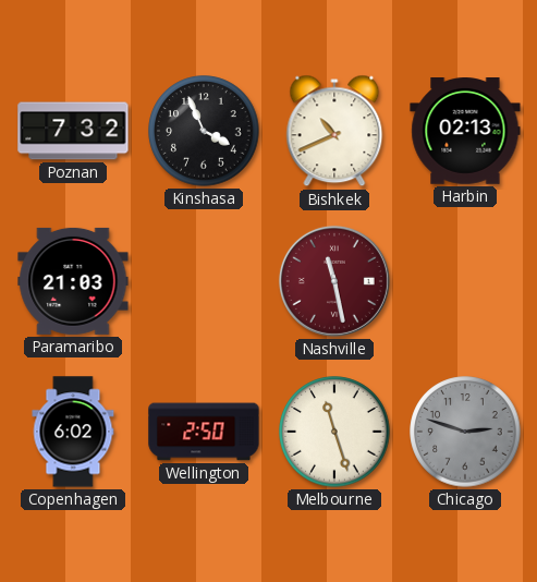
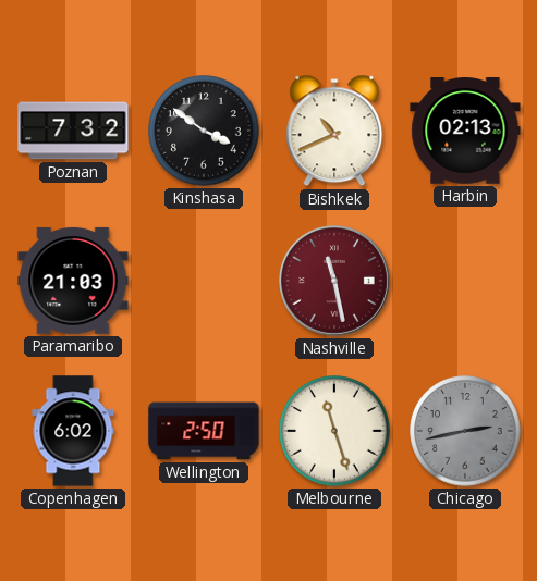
Kinshasa: 3:56 -> 3:51 (204, 131)
Chicago: 2:48 -> 2:43 (465, 431)
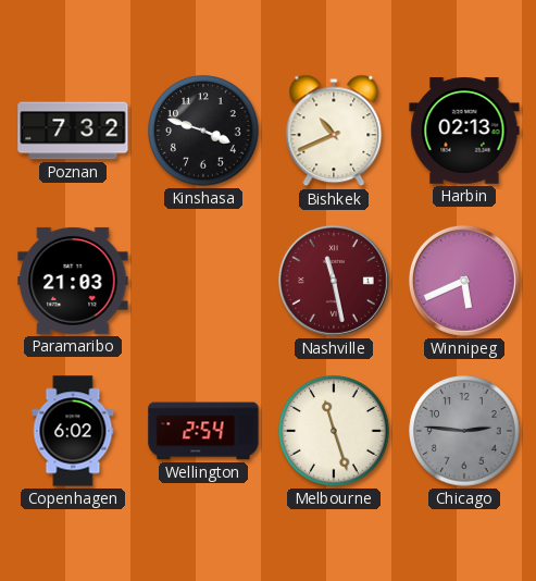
Kinshasa: 3:51 -> 3:48 (203, 131)
Winnipeg: none -> 5:41 (464, 281)
Wellington: 2:50 -> 2:54 (203, 431)
Chicago: 2:43 -> 2:46 (464, 431)
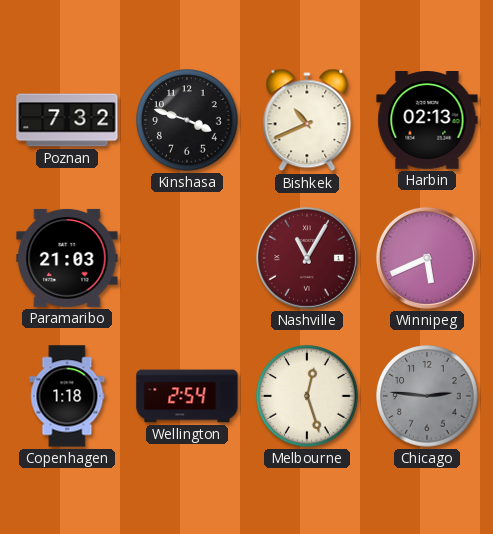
Nashville: 11:28 -> 11:05 (307, 258)
Copenhagen: 6:02 -> 1:18 (67, 396)
Melbourne: 11:27 -> 12:27 (307, 396)
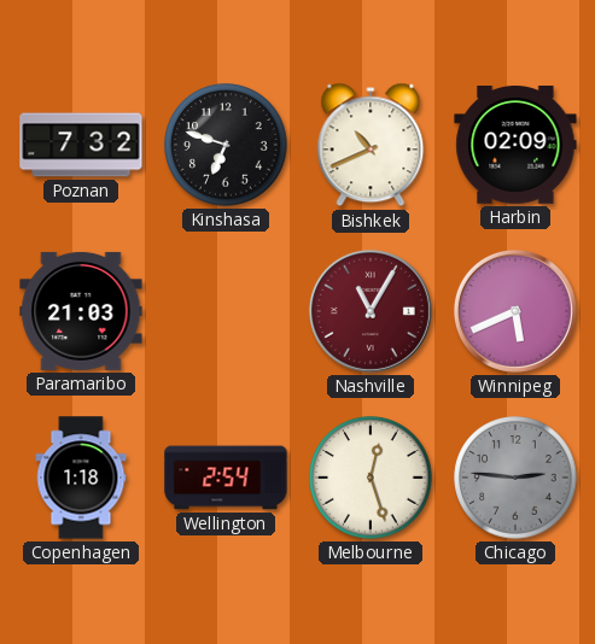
Kinshasa: 3:48 -> 6:48 (226, 145)
Harbin: 02:13 -> 02:09 (515, 146)
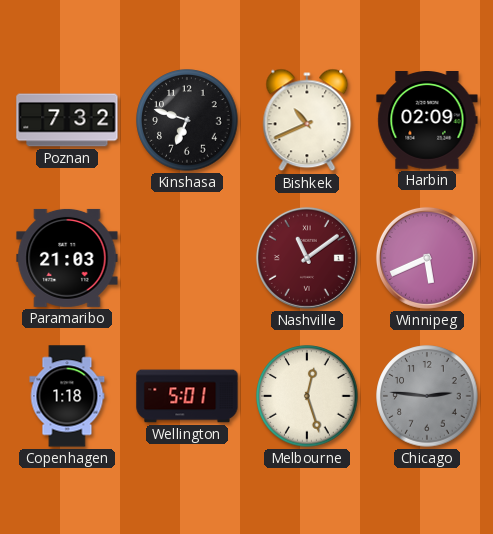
Nashville: 11:05 -> 11:09 (307, 258)
Wellington: 2:54 -> 5:01 (187, 396)
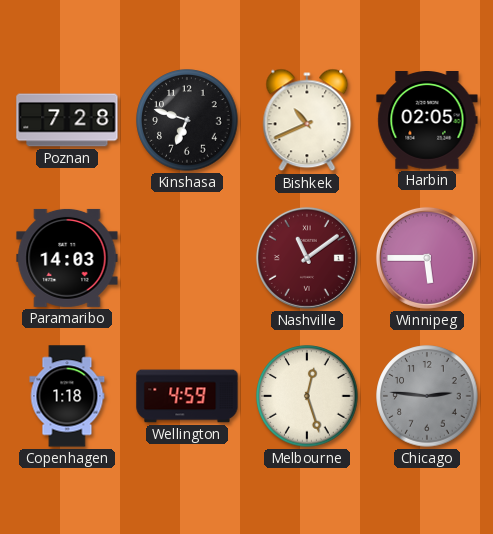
Poznan: 7:32 -> 7:28 (67, 120)
Harbin: 02:09 -> 02:05 (427, 121)
Paramaribo: 21:03 -> 14:03 (67, 258)
Winnipeg: 5:41 -> 5:45 (427, 258)
Wellington: 5:01 -> 4:59 (187, 396)
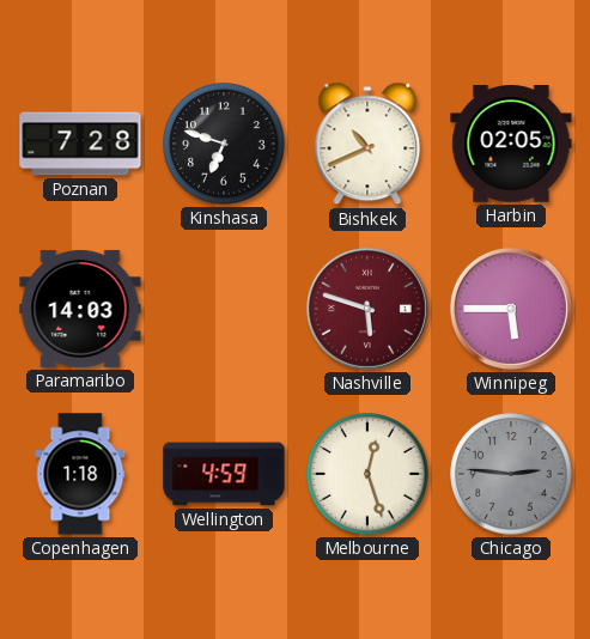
Nashville: 11:09 -> 5:48 (367, 309)
